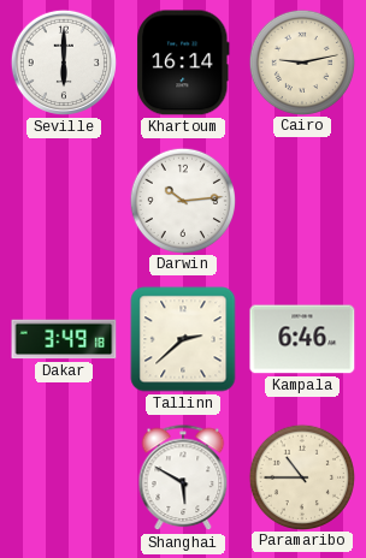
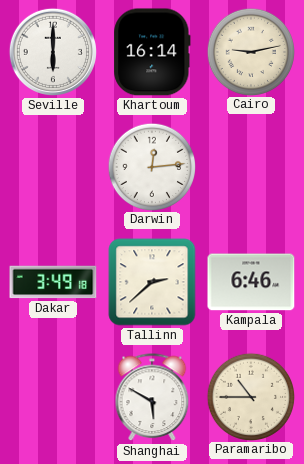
Darwin: 10:14 -> 12:14 (151, 166)
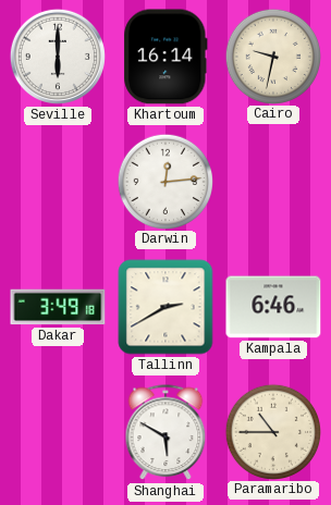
Cairo: 9:13 -> 9:32 (272, 56)
Tallinn: 2:38 -> 2:40 (165, 307)
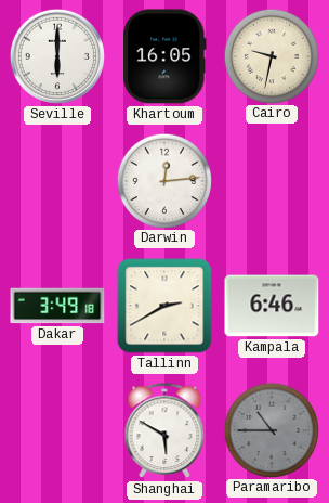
Khartoum: 16:14 -> 16:05 (164, 56)
Paramaribo dial: cream -> grey (271, 429)
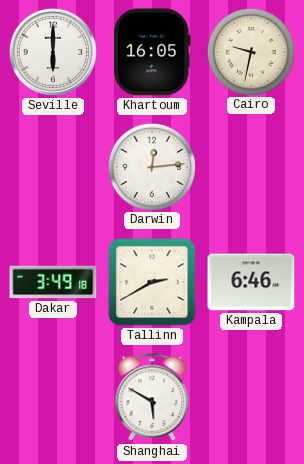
Paramaribo: 10:45 -> none (271, 429)
